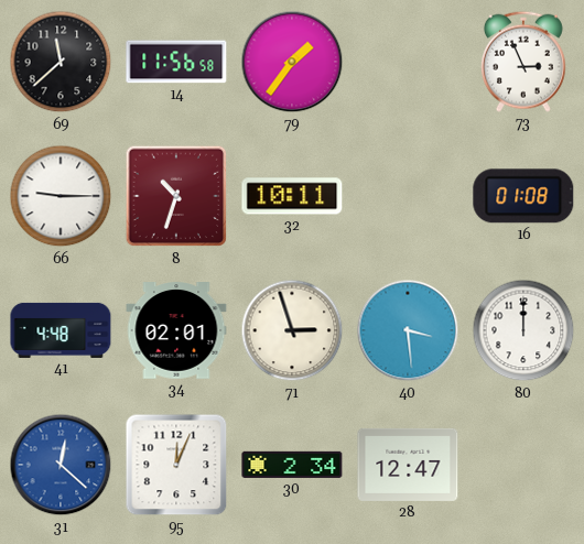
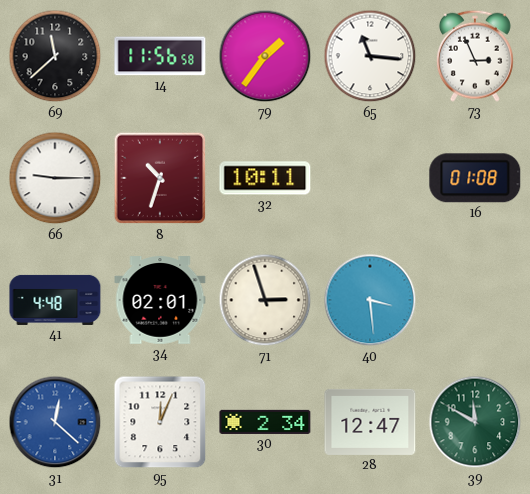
65: none -> 11:16 (370, 56)
80: 12:00 -> none (523, 330)
39: none -> 11:50 (475, 422)
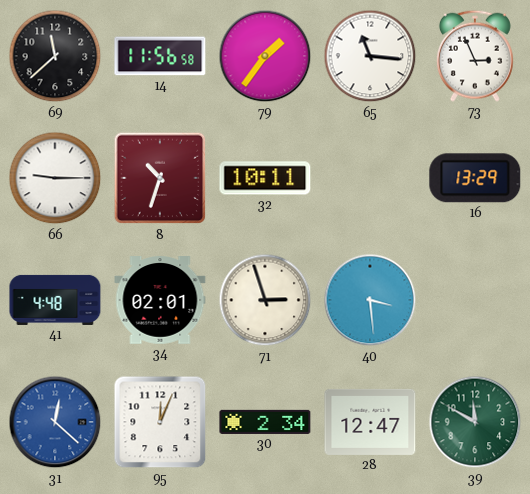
16: 01:08 -> 13:29 (475, 178)
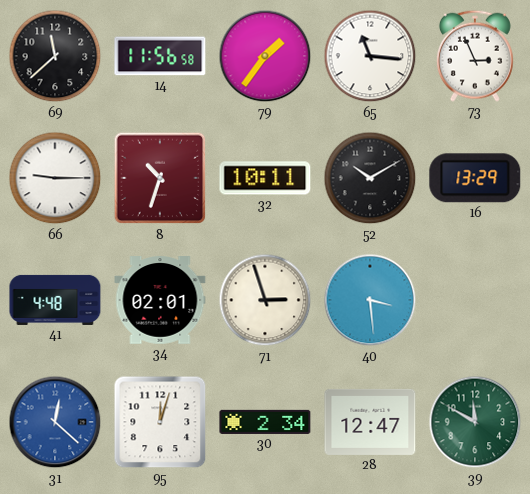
52: none -> 10:10 (370, 178)
95: 12:04 -> 12:03 (160, 422)
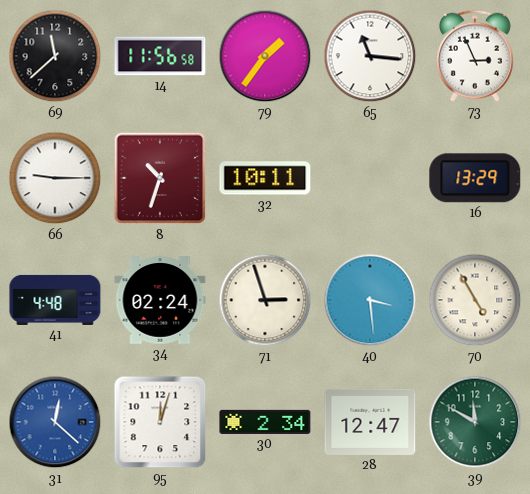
52: 10:10 -> none (370, 178)
34: 02:01 -> 02:24 (160, 300)
70: none -> 4:55 (475, 300)
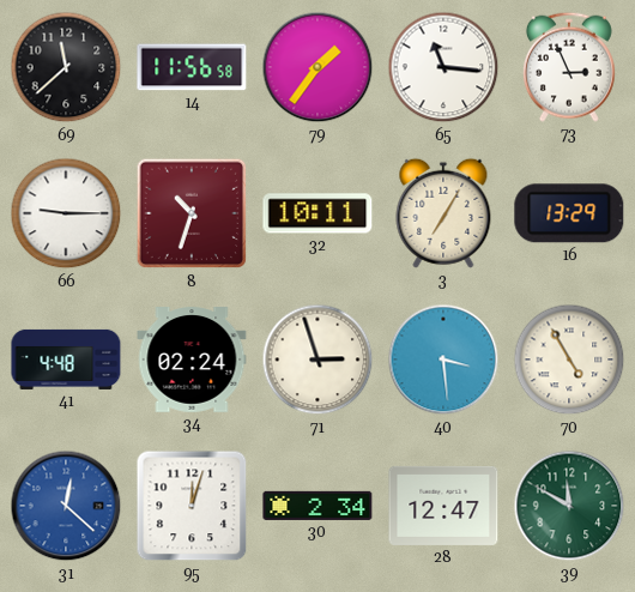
3: none -> 7:05 (443, 213)
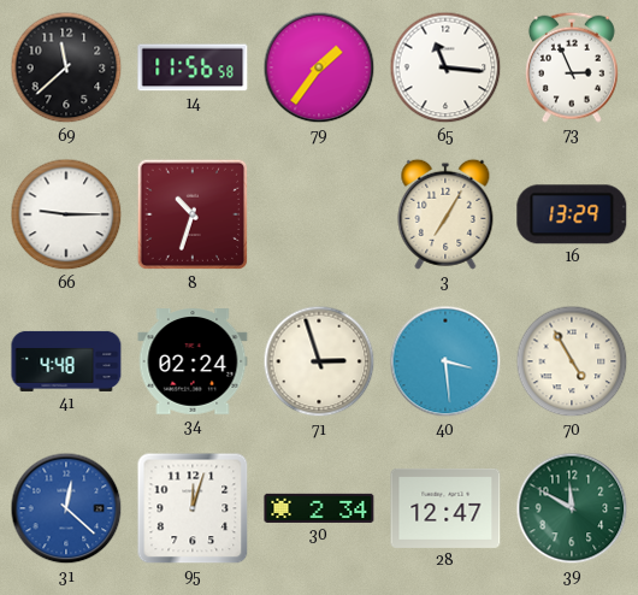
32: 10:11 -> none (317, 213)
